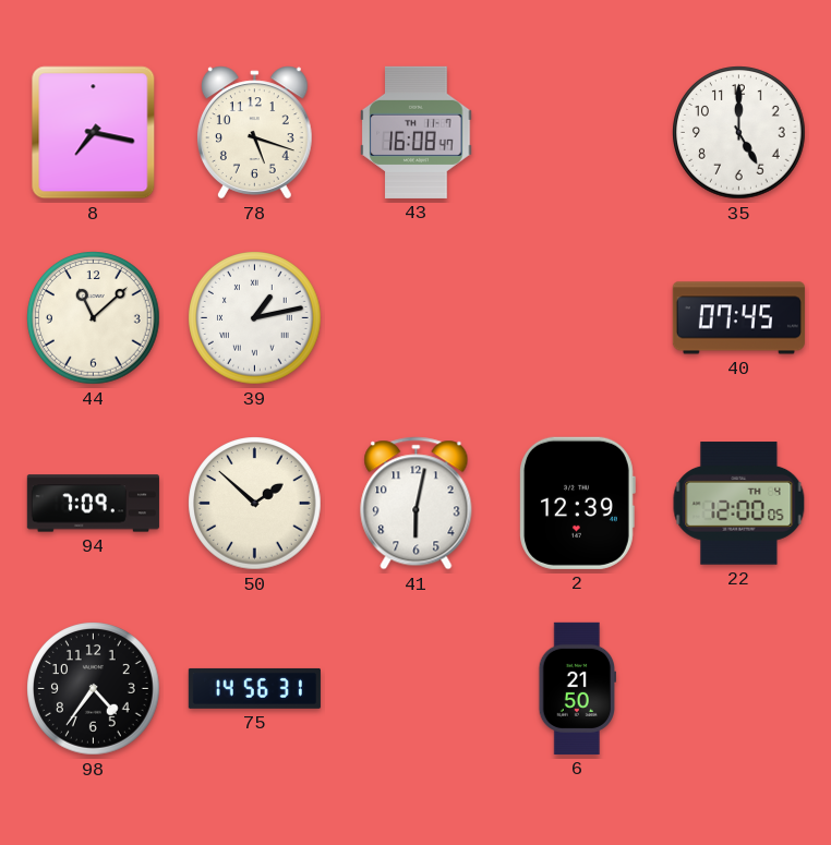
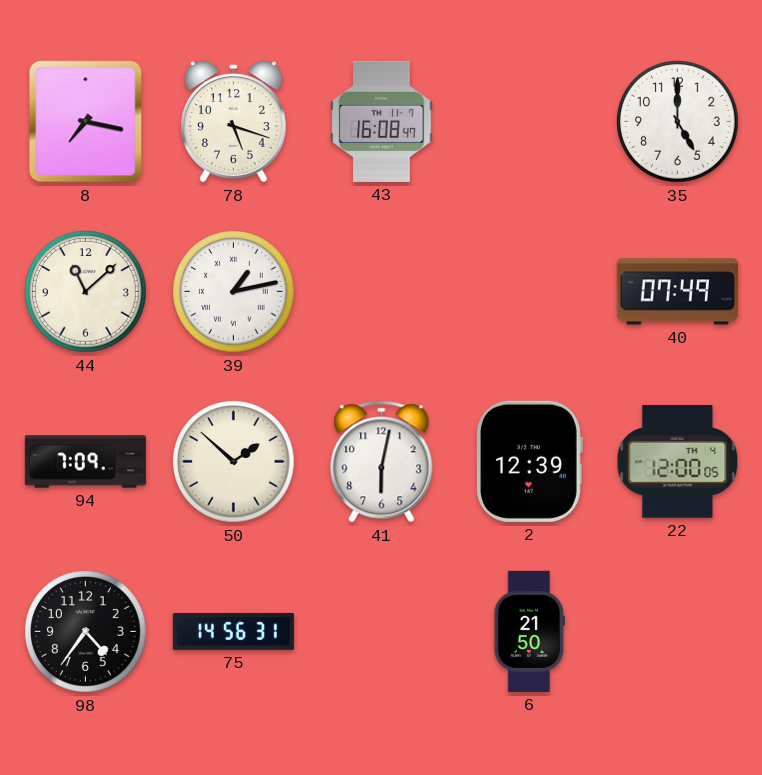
40: 07:45 -> 07:49 (677, 292)
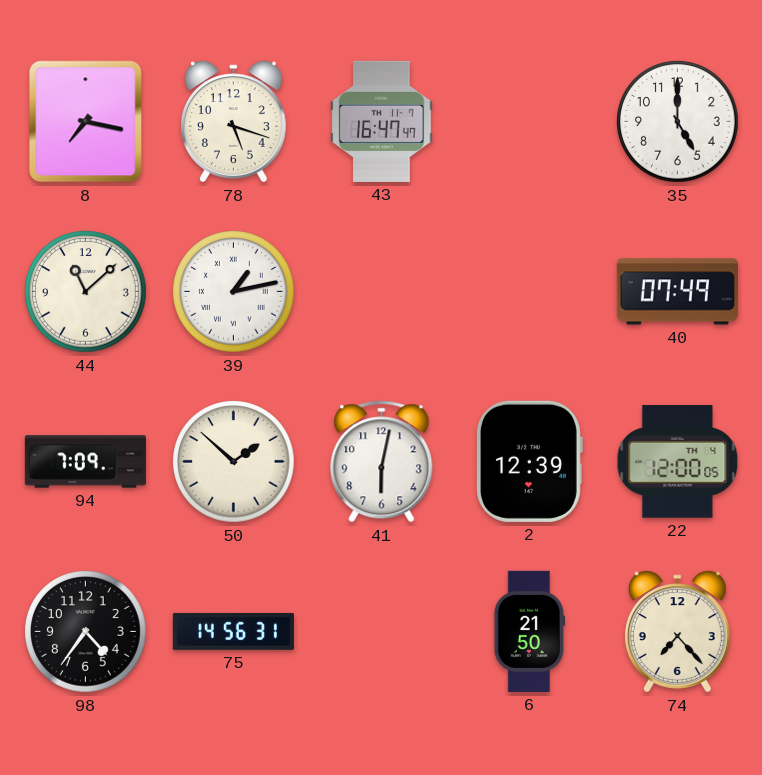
43: 16:08 -> 16:47 (382, 121)
74: none -> 7:23 (677, 632)
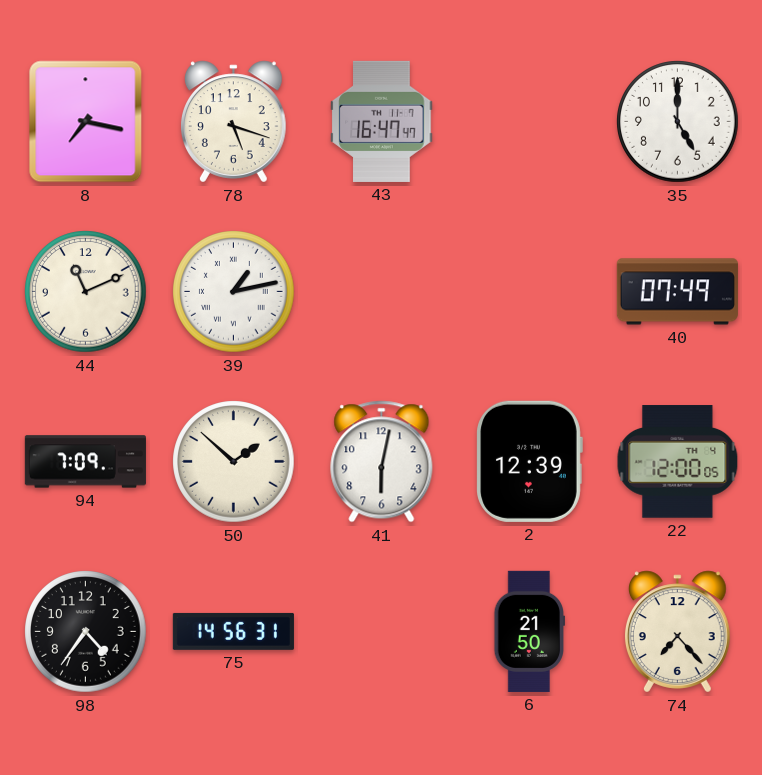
44: 11:08 -> 11:11 (86, 292)
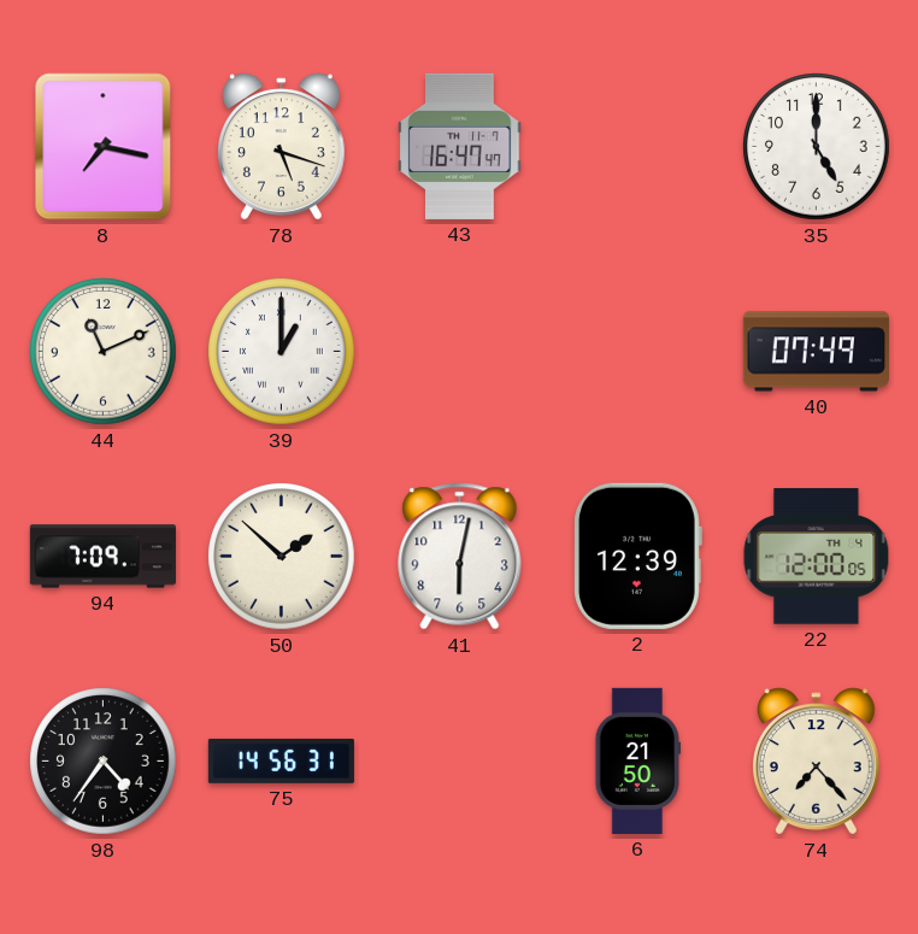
39: 1:13 -> 1:00 (282, 352)
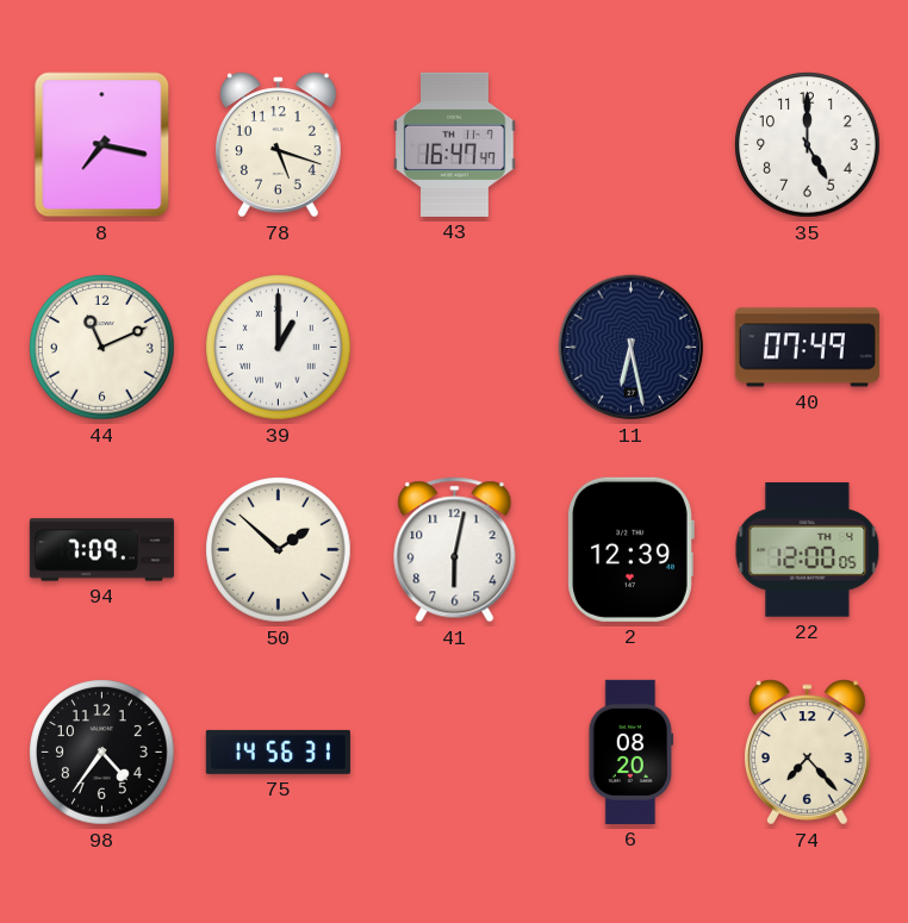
11: none -> 6:28 (632, 348)
6: 21:50 -> 08:20 (630, 752)
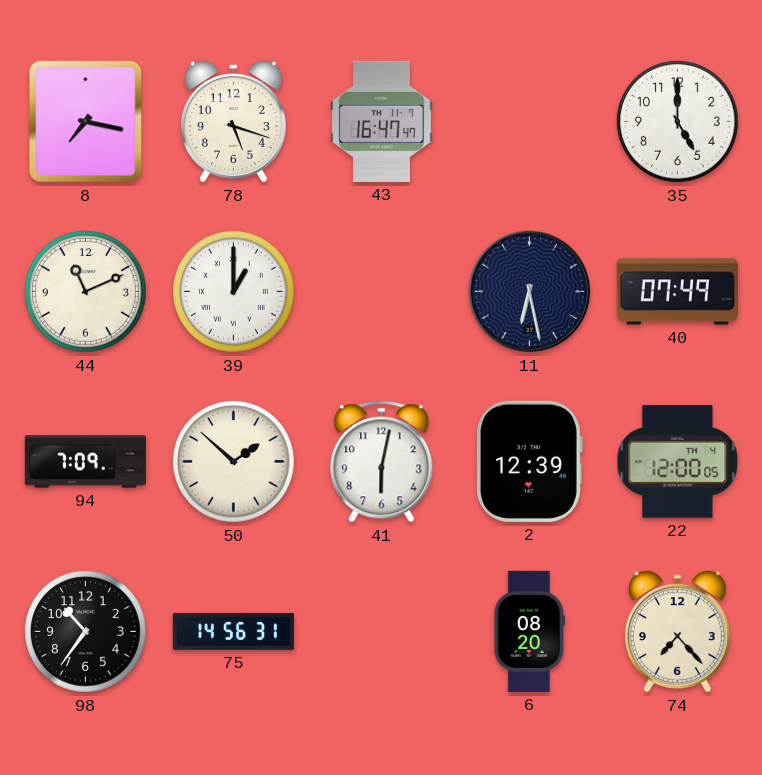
98: 4:36 -> 10:36 (86, 632)
